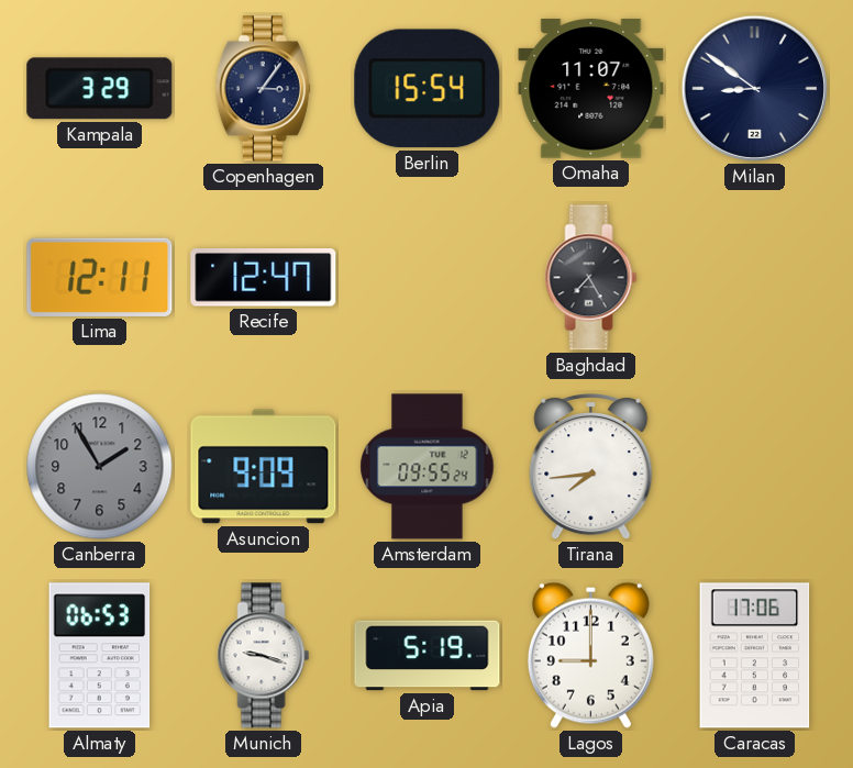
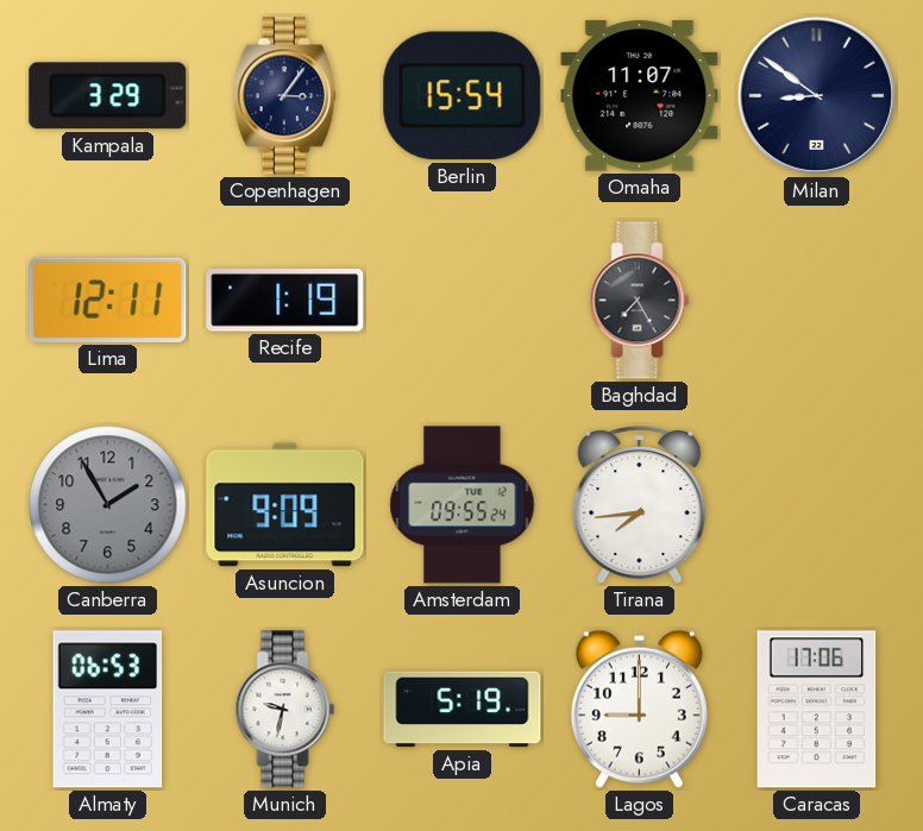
Recife: 12:47 -> 1:19 (285, 301)
Munich: 9:18 -> 9:32 (285, 710)
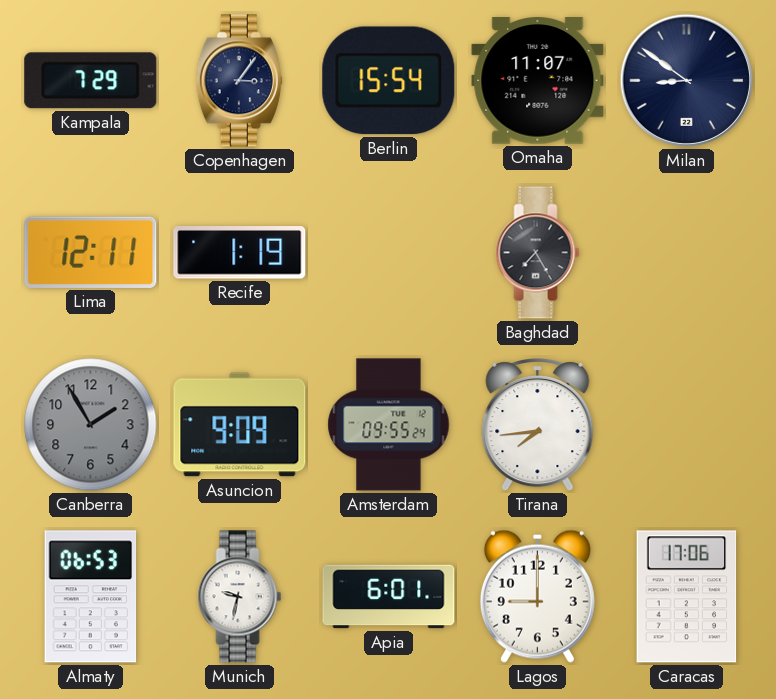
Kampala: 3:29 -> 7:29 (91, 81)
Apia: 5:19 -> 6:01 (389, 597)
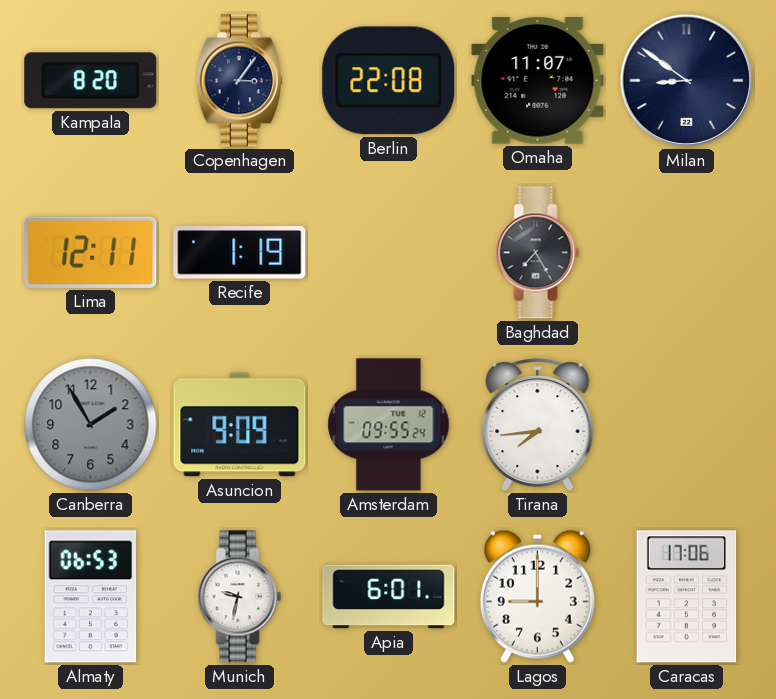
Kampala: 7:29 -> 8:20 (91, 81)
Berlin: 15:54 -> 22:08 (389, 81)
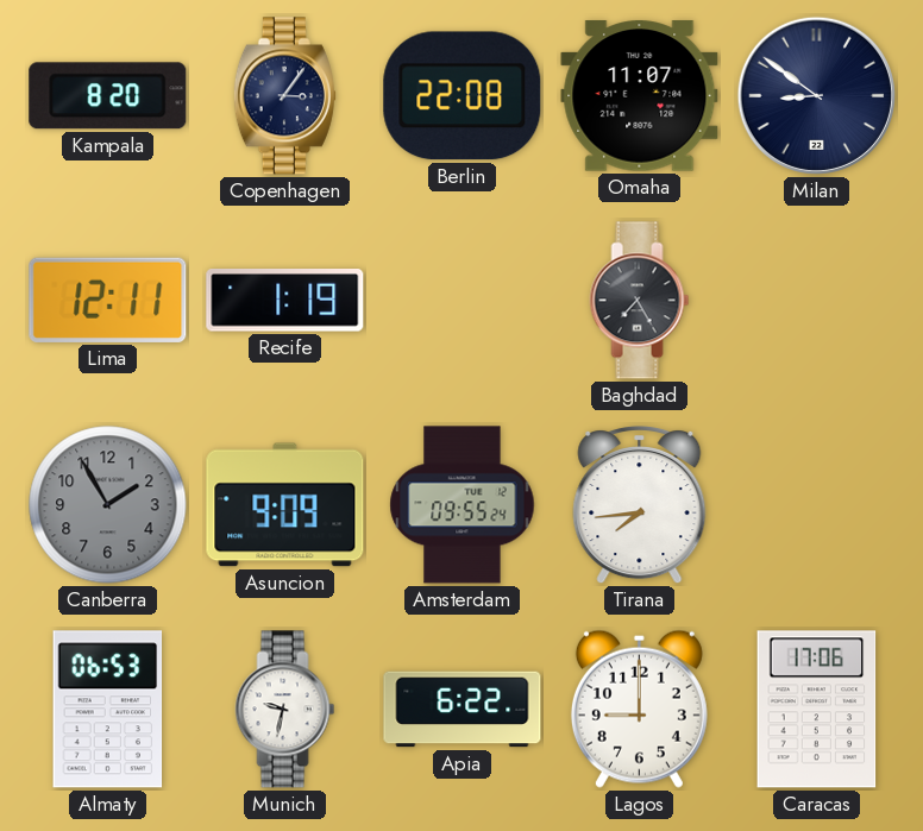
Apia: 6:01 -> 6:22 (463, 710)
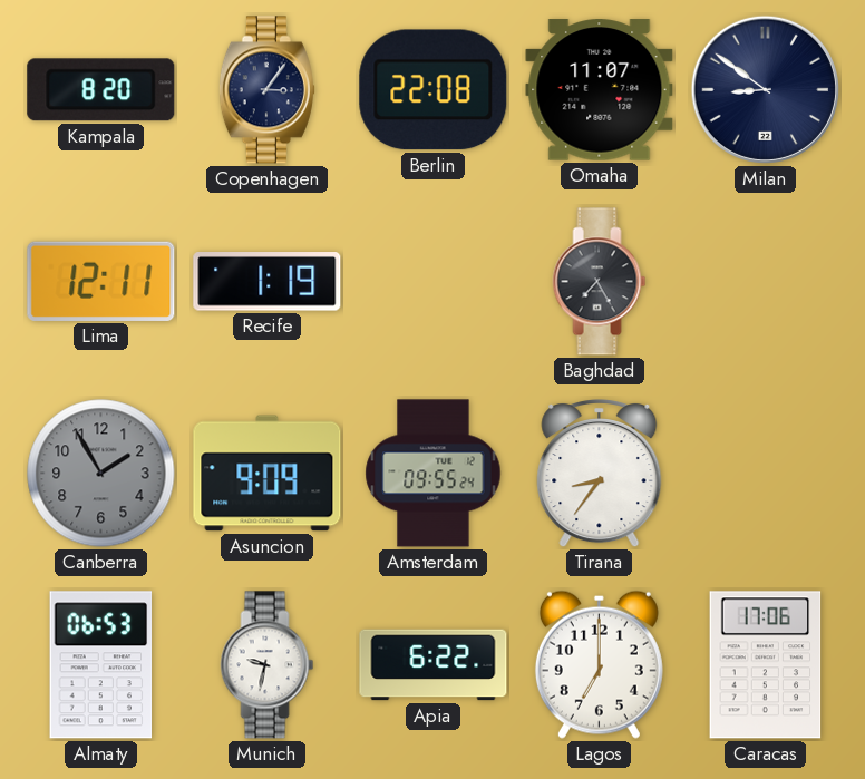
Tirana: 7:44 -> 8:36 (600, 475)
Lagos: 9:00 -> 7:00 (599, 664)
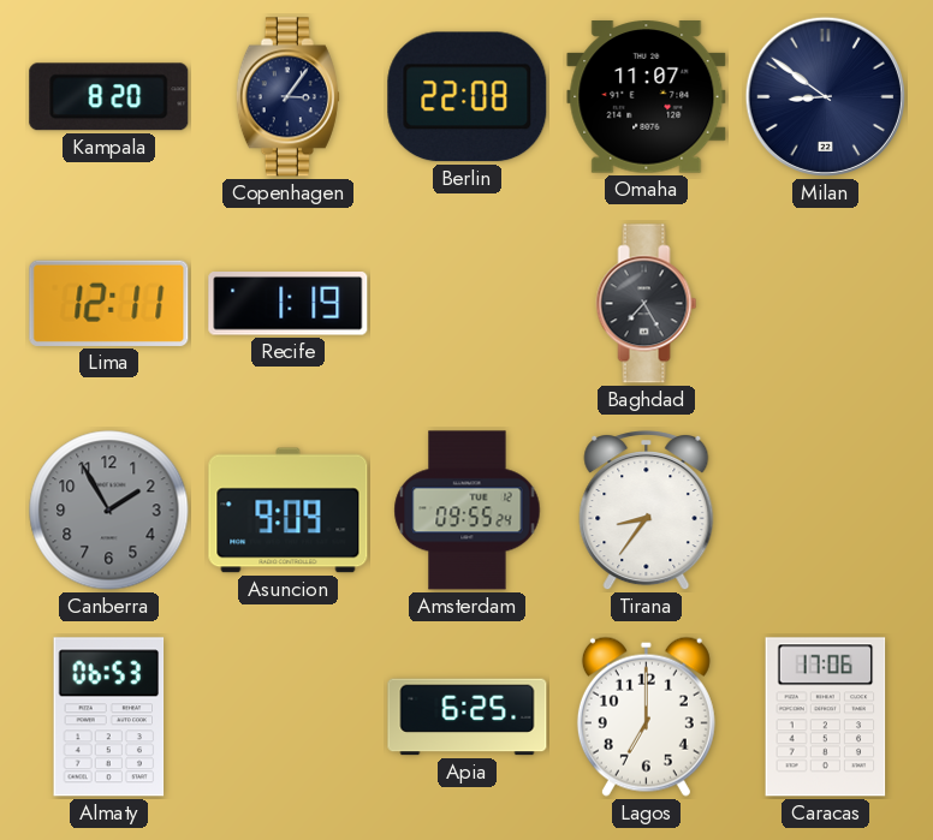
Munich: 9:32 -> none (268, 665)
Apia: 6:22 -> 6:25 (468, 717)
